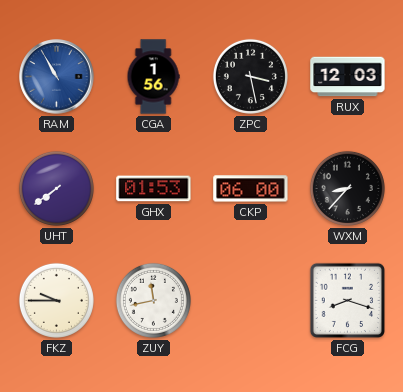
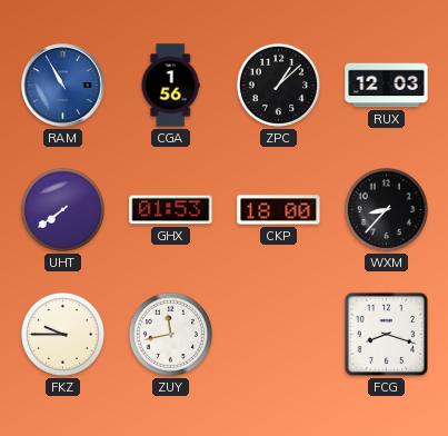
ZPC: 3:28 -> 1:08 (278, 85)
CKP: 06:00 -> 18:00 (279, 210)
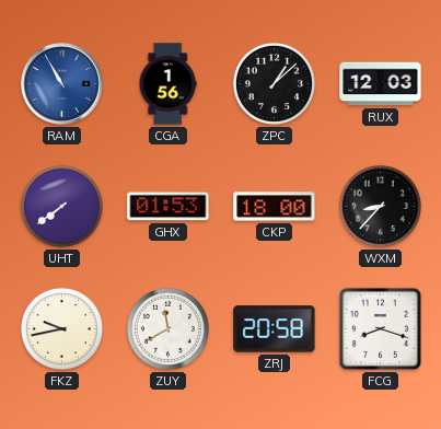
FKZ: 9:45 -> 9:43 (61, 328)
ZUY: 11:43 -> 11:40 (167, 328)
ZRJ: none -> 20:58 (275, 329)
